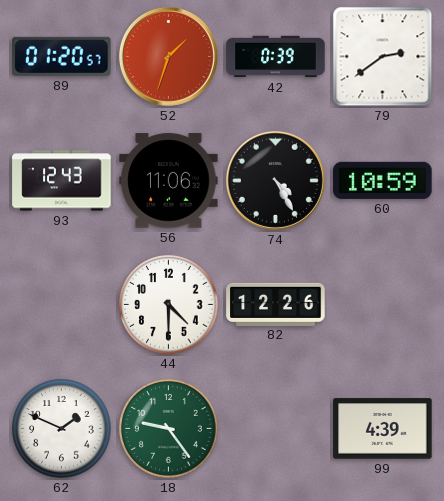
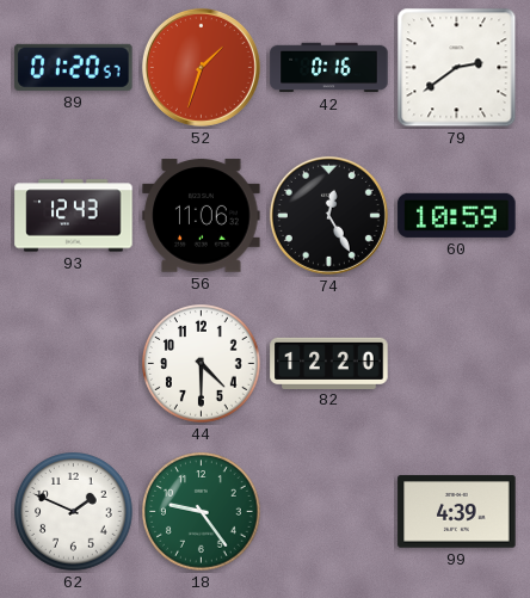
42: 0:39 -> 0:16 (329, 68)
74: 4:25 -> 12:25 (328, 215)
82: 12:26 -> 12:20 (329, 363)
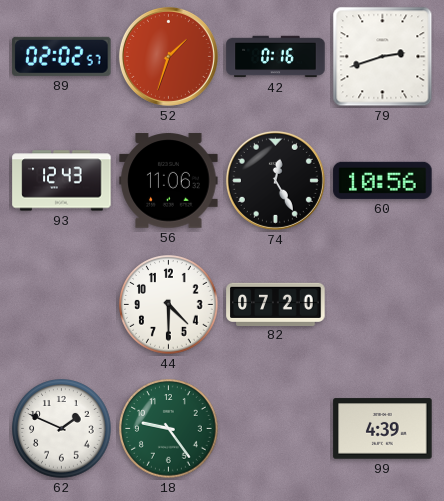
89: 01:20 -> 02:02 (62, 56)
79: 2:39 -> 2:42 (383, 57)
60: 10:59 -> 10:56 (383, 180)
82: 12:20 -> 07:20 (276, 304)
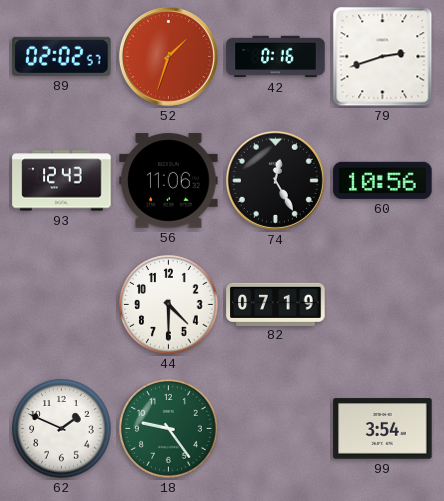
82: 07:20 -> 07:19 (276, 304)
99: 4:39 -> 3:54 (383, 429)
